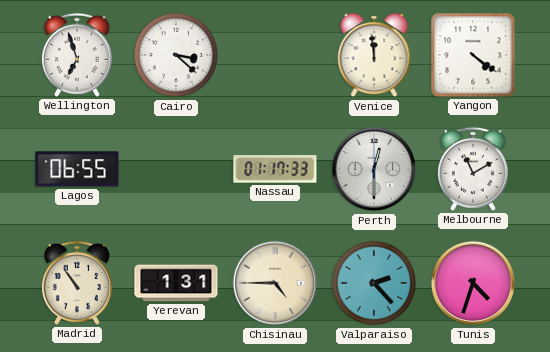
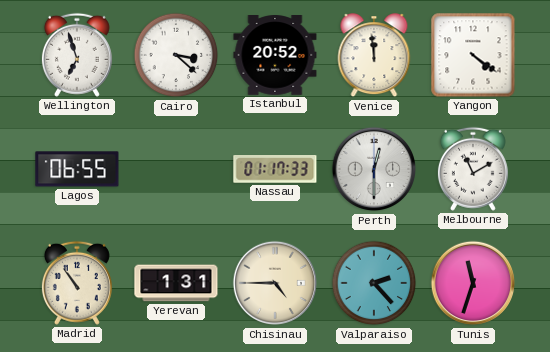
Istanbul: none -> 20:52 (275, 56)
Tunis: 4:33 -> 11:33 (473, 283)
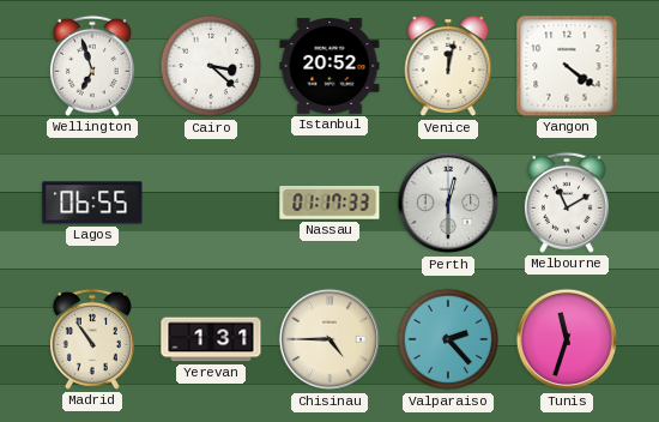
Venice: 11:59 -> 12:02 (448, 67)
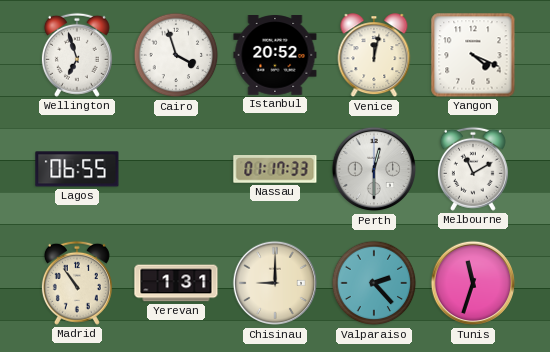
Cairo: 3:22 -> 3:57 (176, 55)
Yangon: 4:21 -> 4:19 (473, 55)
Chisinau: 4:45 -> 9:00 (275, 283)
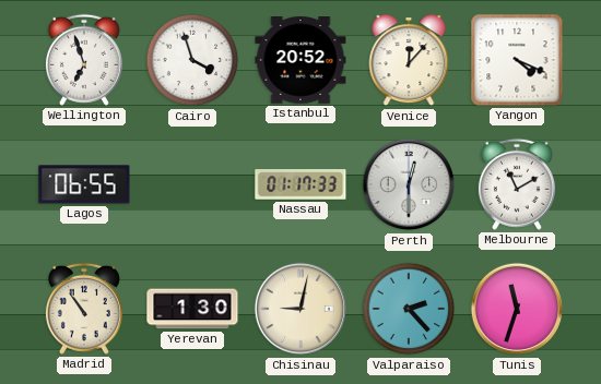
Venice: 12:02 -> 12:07 (409, 61)
Yerevan: 1:31 -> 1:30 (192, 309)
Chisinau: 9:00 -> 9:02 (300, 309)
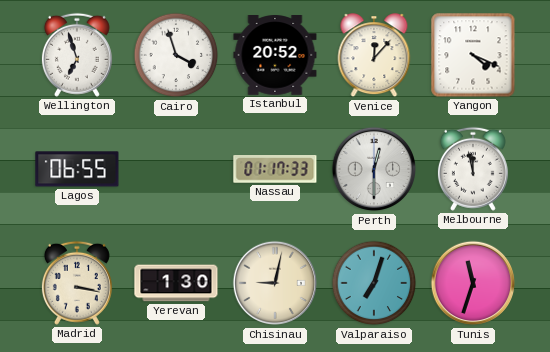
Melbourne: 11:10 -> 11:58 (473, 169)
Madrid: 10:54 -> 3:17 (77, 283)
Valparaiso: 2:23 -> 7:03 (374, 283)
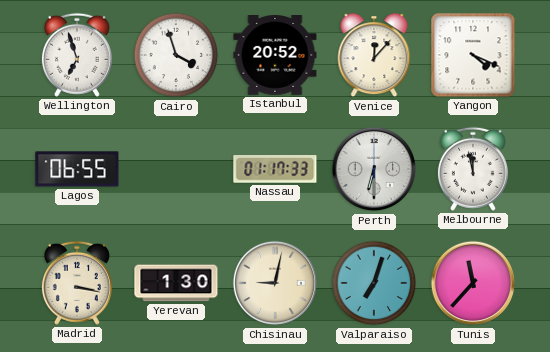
Perth: 12:30 -> 6:30 (374, 169)
Tunis: 11:33 -> 11:37 (473, 283)
